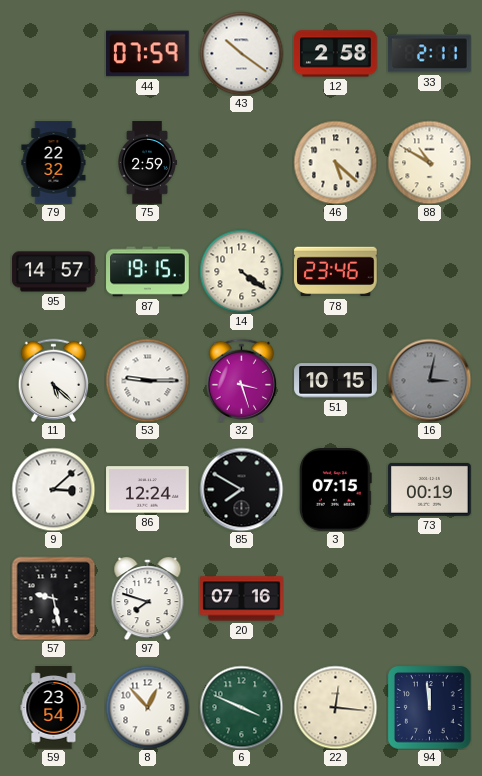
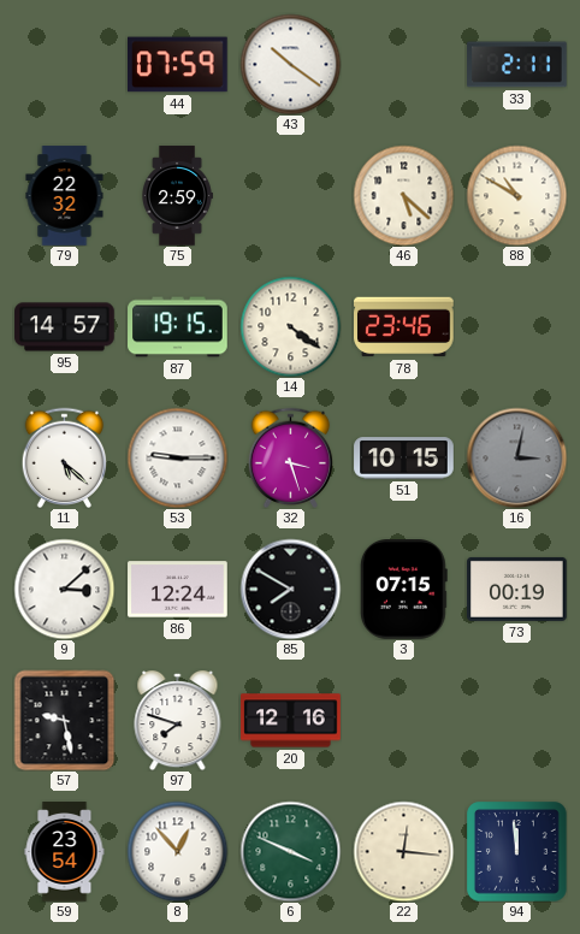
12: 2:58 -> none (336, 54)
20: 07:16 -> 12:16 (291, 721)
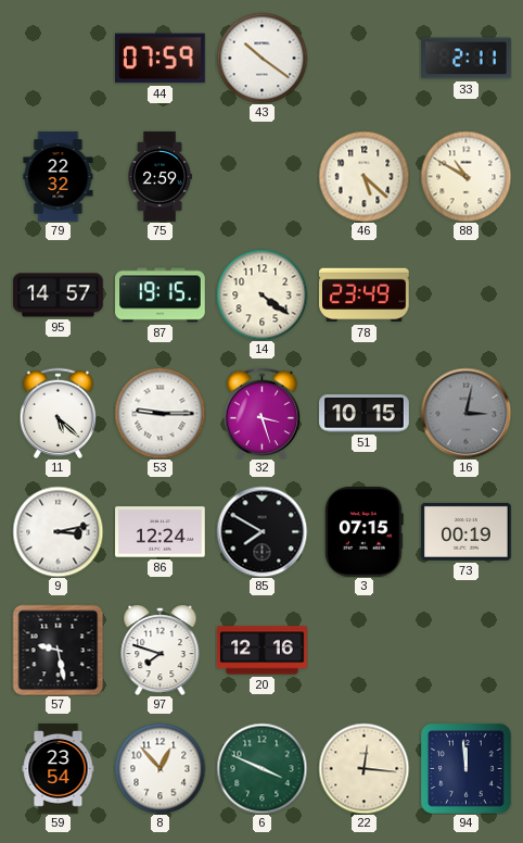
78: 23:46 -> 23:49 (365, 295)
9: 3:08 -> 3:13 (58, 531)
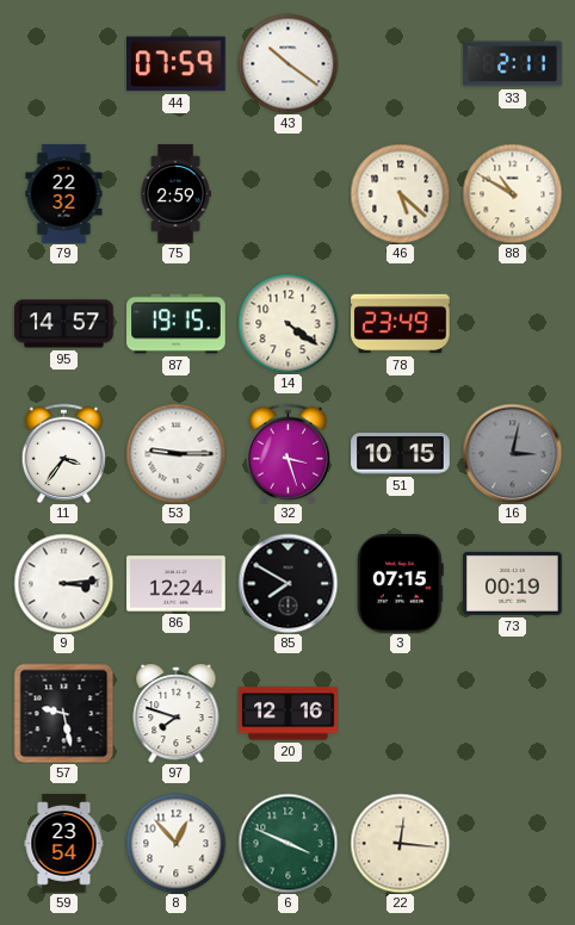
11: 5:22 -> 3:36 (64, 453)
9: 3:13 -> 3:14 (63, 583)
94: 11:59 -> none (465, 768)
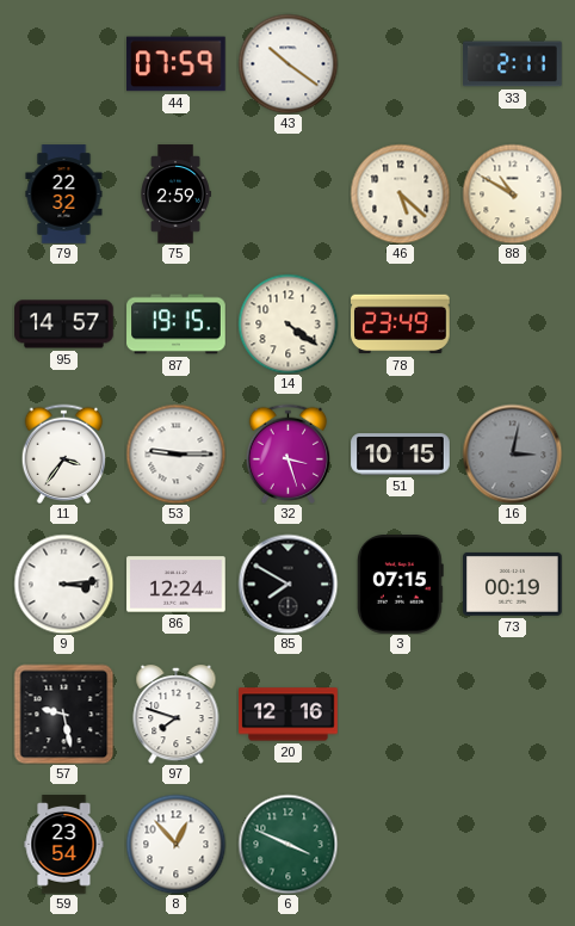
22: 12:16 -> none (400, 843)
